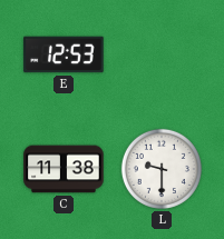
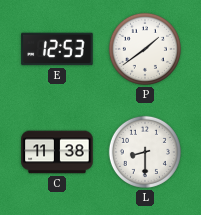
P: none -> 1:39 (145, 49)
L: 9:30 -> 8:30 (145, 152)
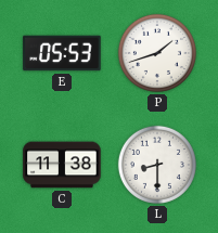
E: 12:53 -> 05:53 (62, 53)
P: 1:39 -> 1:42 (157, 53)
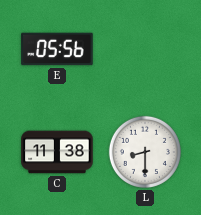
E: 05:53 -> 05:56 (57, 49)
P: 1:42 -> none (157, 53)
